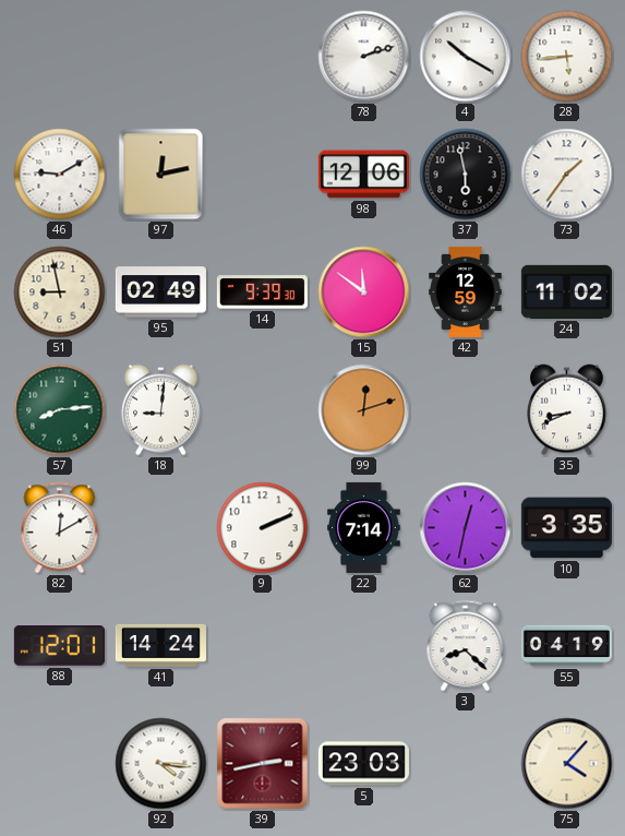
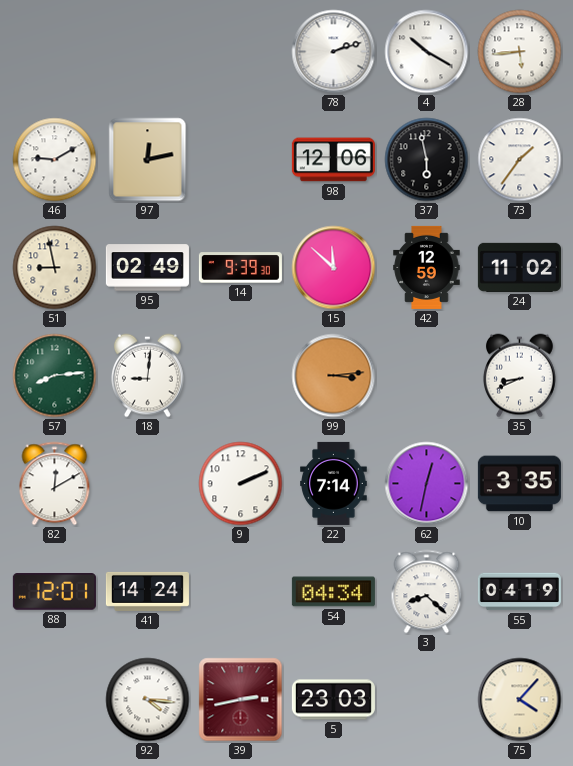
15: 11:51 -> 11:52 (334, 268)
99: 12:12 -> 3:14 (334, 376)
54: none -> 04:34 (333, 592)
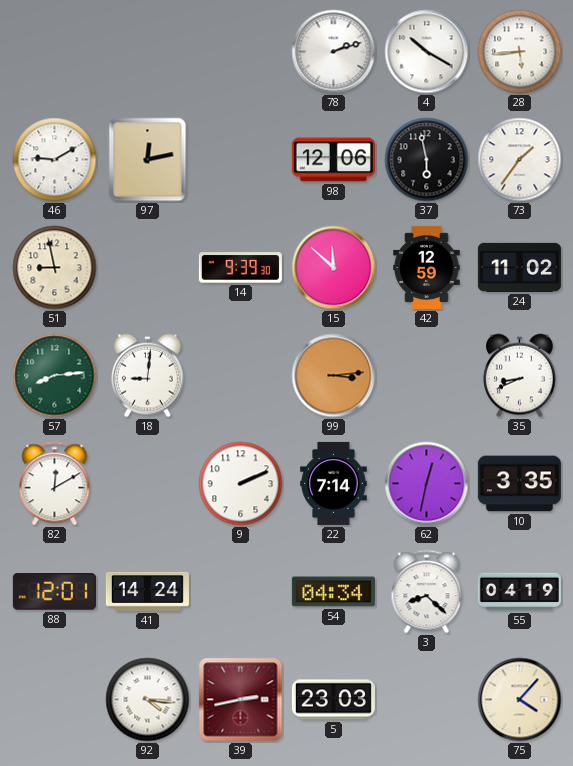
95: 02:49 -> none (147, 268)
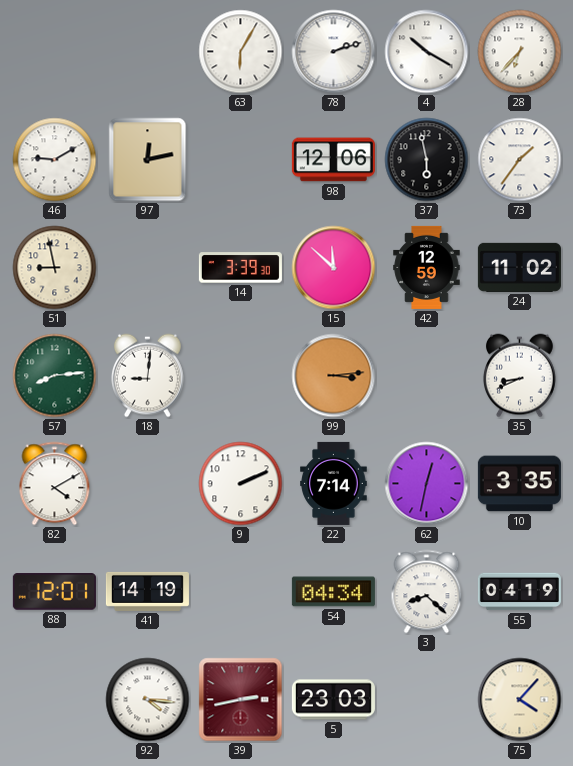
63: none -> 6:05 (241, 52)
28: 5:44 -> 6:37 (520, 52)
14: 9:39 -> 3:39 (240, 268)
82: 12:10 -> 4:10 (55, 484)
41: 14:24 -> 14:19 (147, 591)
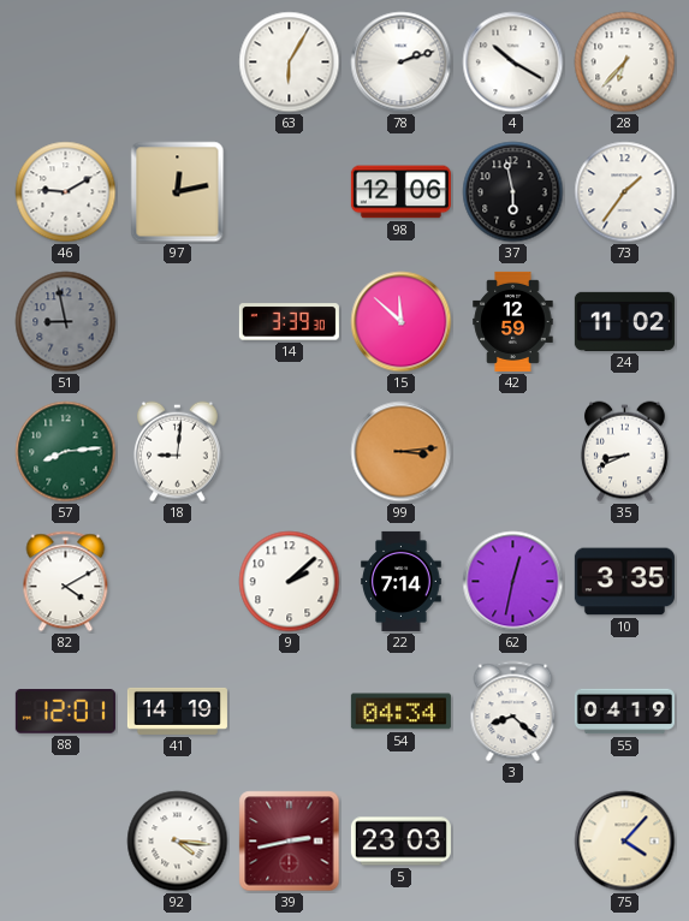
51 dial: cream -> grey (66, 322)
9: 2:11 -> 2:08 (290, 582)
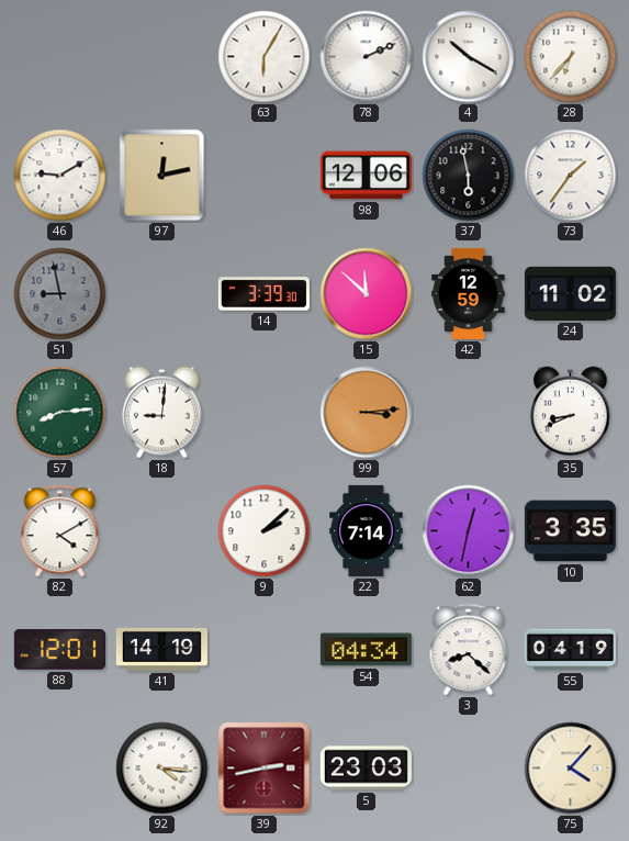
78: 2:12 -> 2:11 (367, 57)
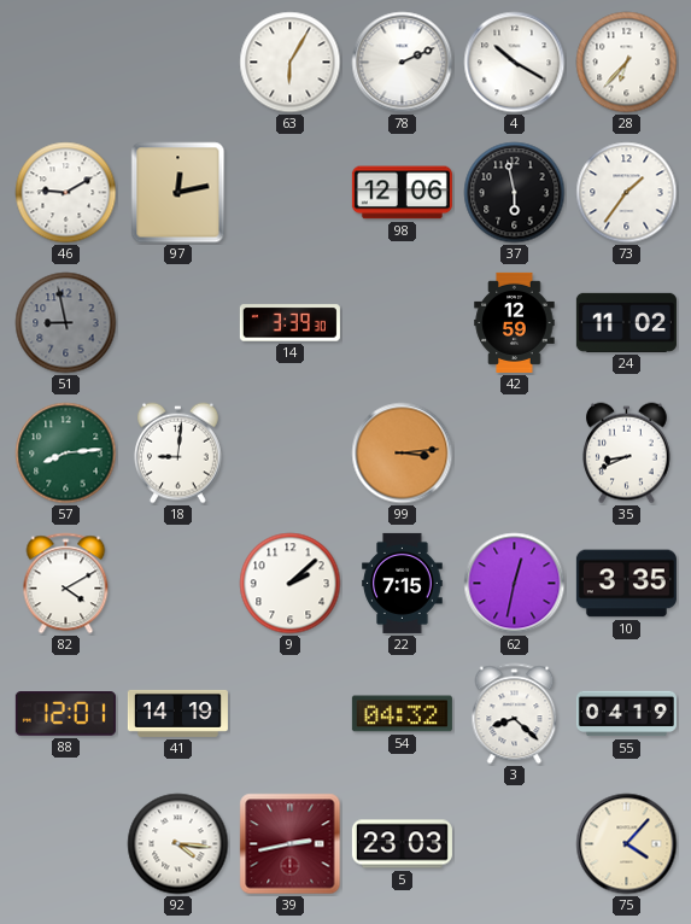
15: 11:52 -> none (367, 294)
22: 7:14 -> 7:15 (403, 583)
54: 04:34 -> 04:32 (402, 714)
